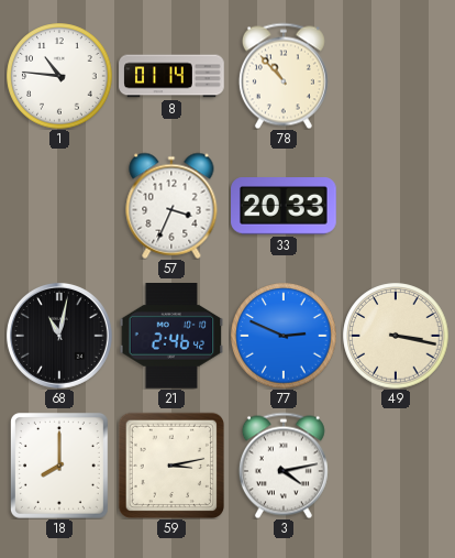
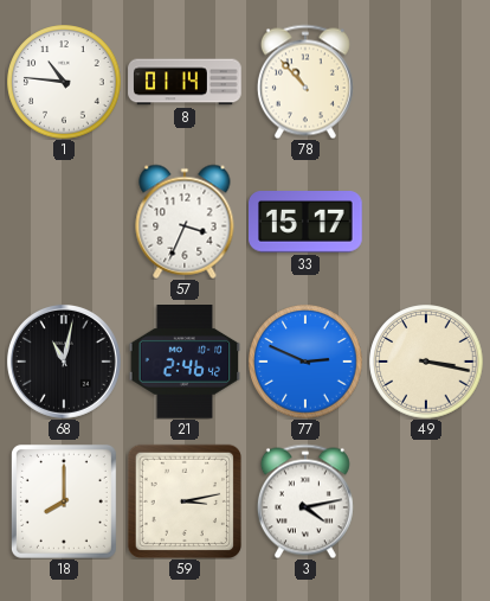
33: 20:33 -> 15:17 (305, 223)
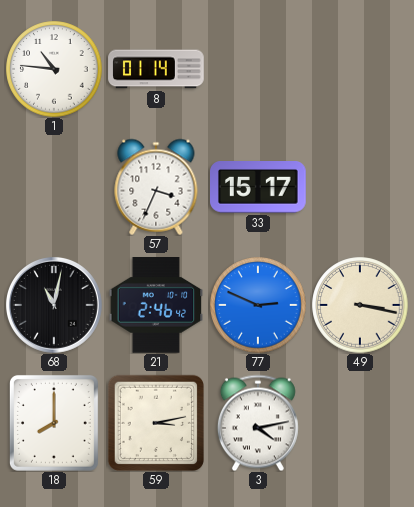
78: 10:53 -> none (305, 82)
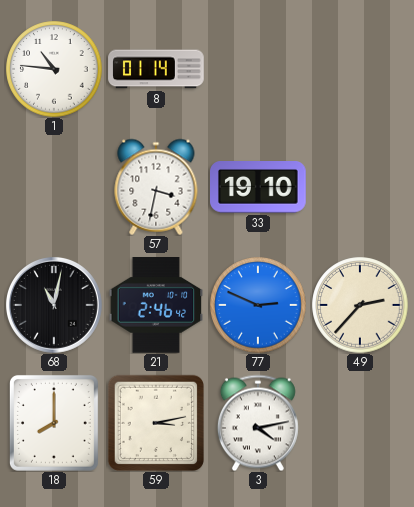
57: 3:34 -> 3:32 (156, 187)
33: 15:17 -> 19:10 (258, 188)
49: 3:17 -> 2:37 (360, 305)
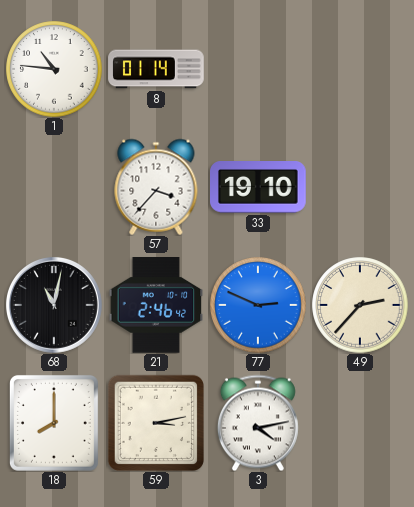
57: 3:32 -> 3:37 (156, 187)
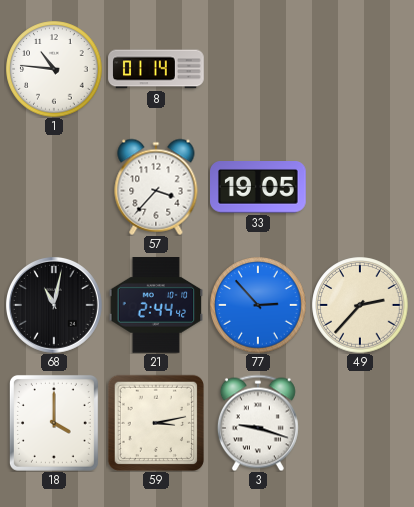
33: 19:10 -> 19:05 (258, 188)
21: 2:46 -> 2:44 (156, 306)
77: 2:49 -> 2:53 (258, 305)
18: 8:00 -> 4:00 (54, 423)
3: 4:13 -> 9:18 (258, 423)
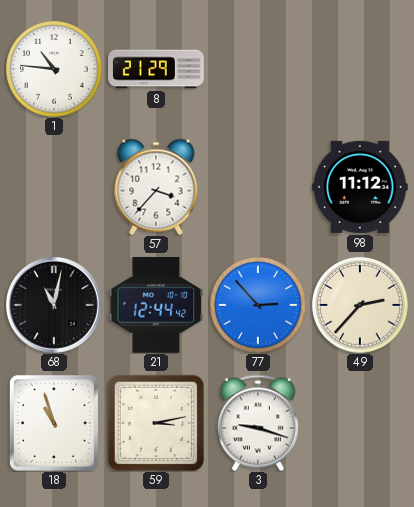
8: 01:14 -> 21:29 (156, 69)
33: 19:05 -> none (258, 188)
98: none -> 11:12 (360, 187)
21: 2:44 -> 12:44 (156, 306)
18: 4:00 -> 10:57 (54, 423)
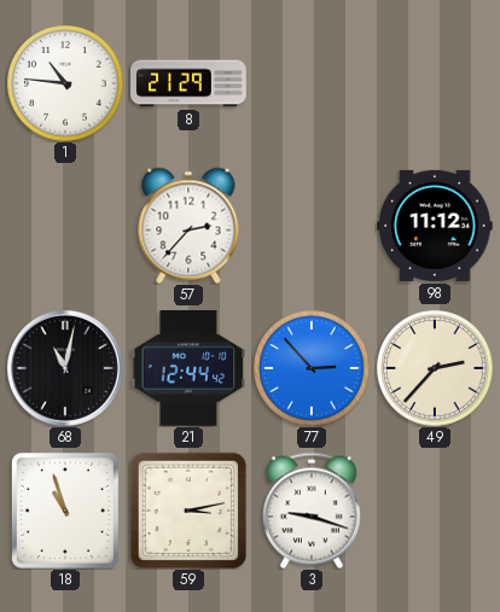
57: 3:37 -> 2:37 (188, 226)
